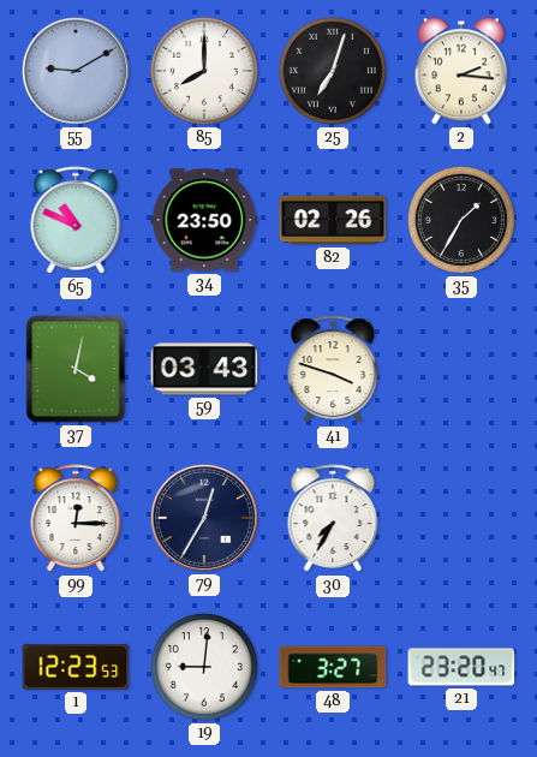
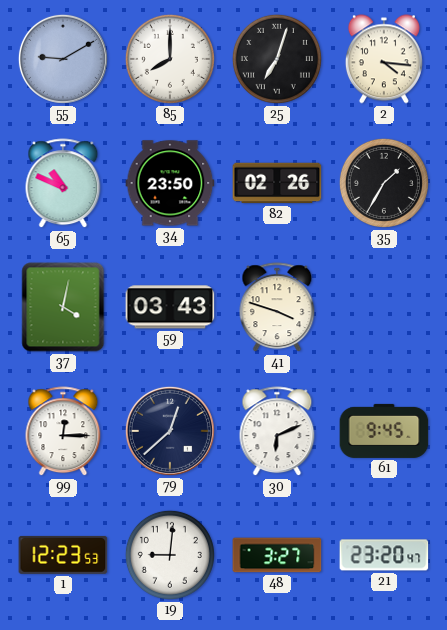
2: 2:16 -> 4:16 (384, 59)
79: 12:35 -> 12:38 (170, 431)
30: 7:35 -> 6:11 (277, 432)
61: none -> 9:45 (384, 431)
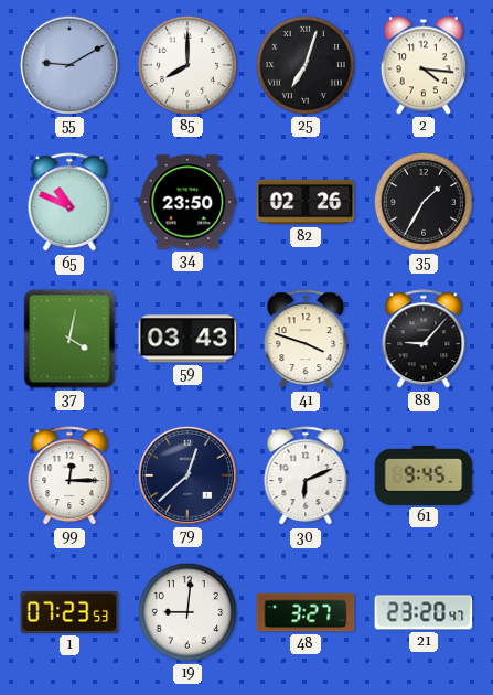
88: none -> 9:07 (424, 340)
1: 12:23 -> 07:23 (69, 612)
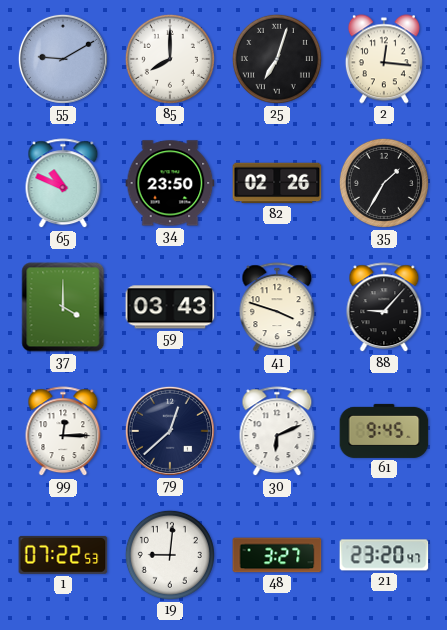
2: 4:16 -> 12:16 (384, 59)
37: 4:02 -> 4:00 (63, 307)
1: 07:23 -> 07:22 (63, 555)
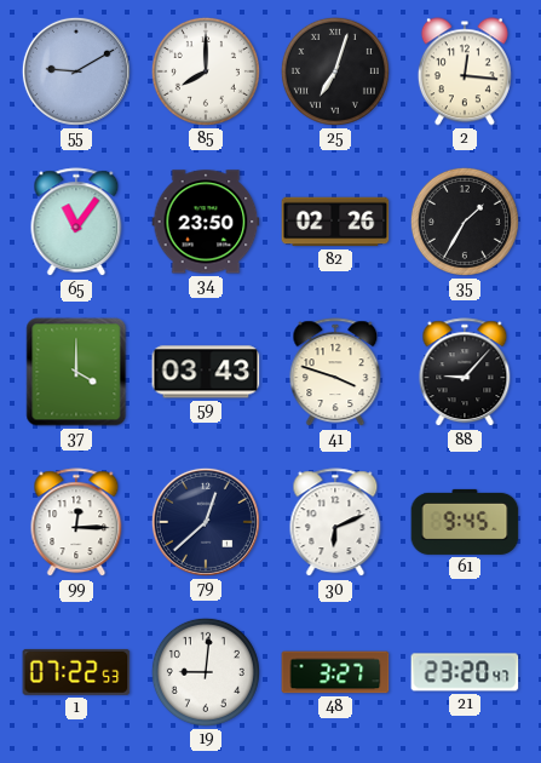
65: 10:49 -> 11:06 (76, 223)
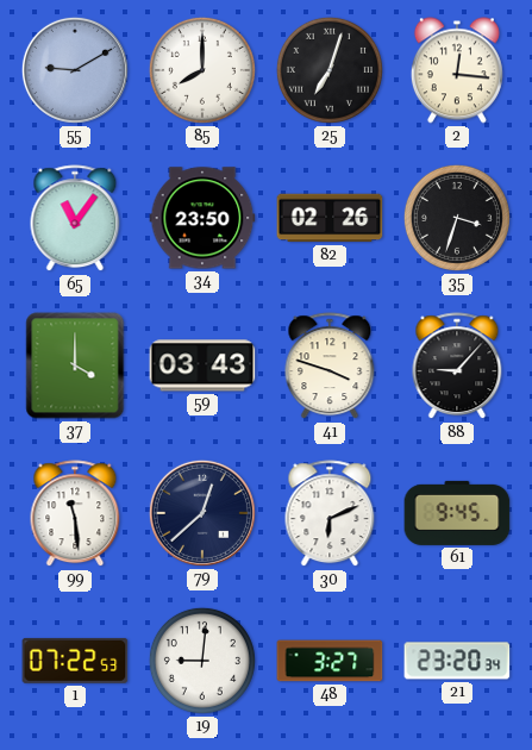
35: 1:35 -> 3:33 (457, 218)
99: 12:15 -> 11:29 (75, 514)
21: 23:20:47 -> 23:20:34 (457, 661)
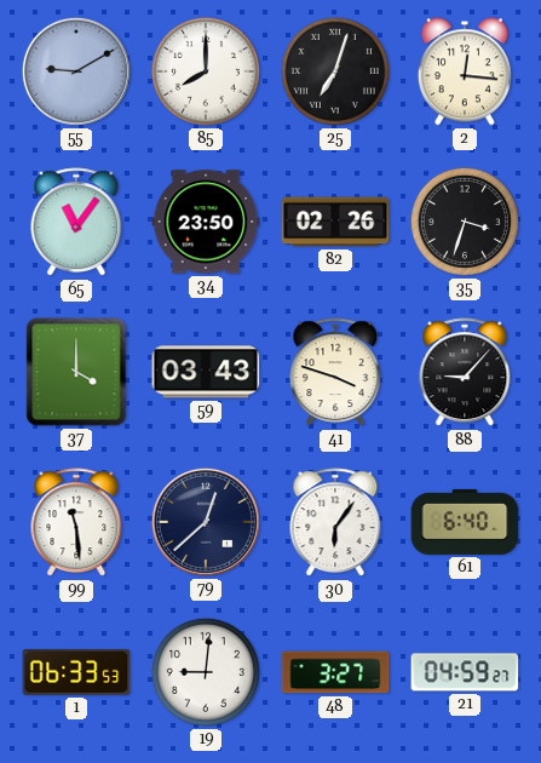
30: 6:11 -> 6:06 (335, 523)
61: 9:45 -> 6:40 (465, 522)
1: 07:22 -> 06:33 (76, 672)
21: 23:20 -> 04:59 (465, 672)
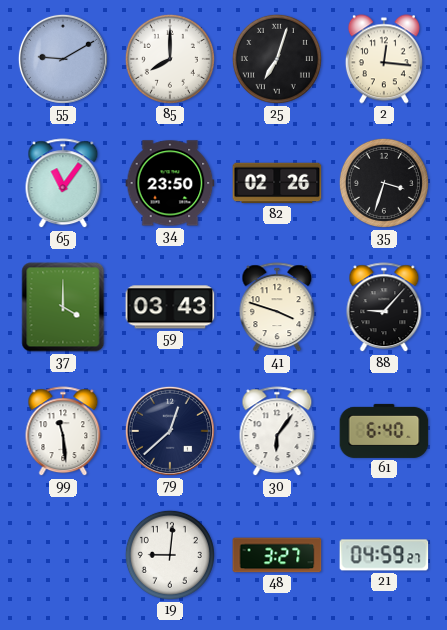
1: 06:33 -> none (76, 672)
